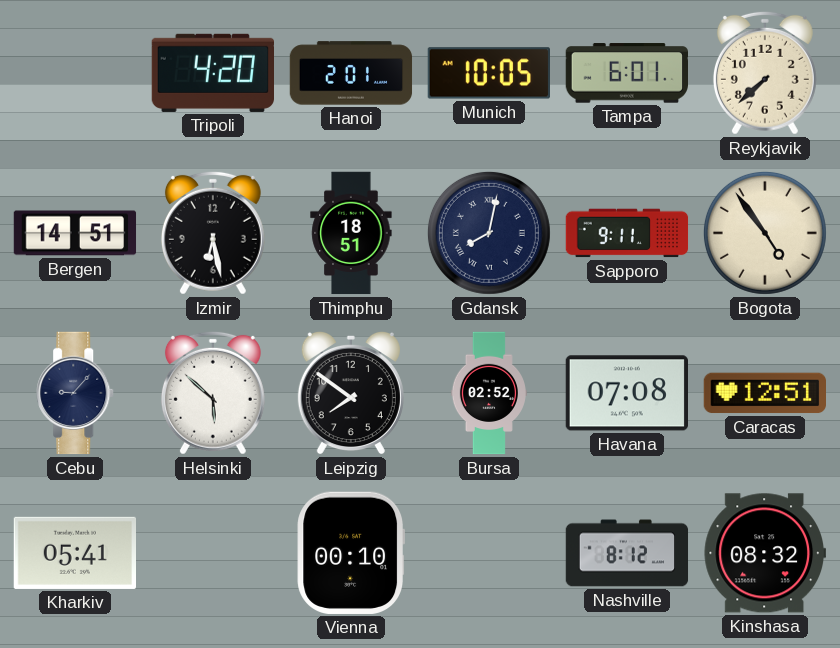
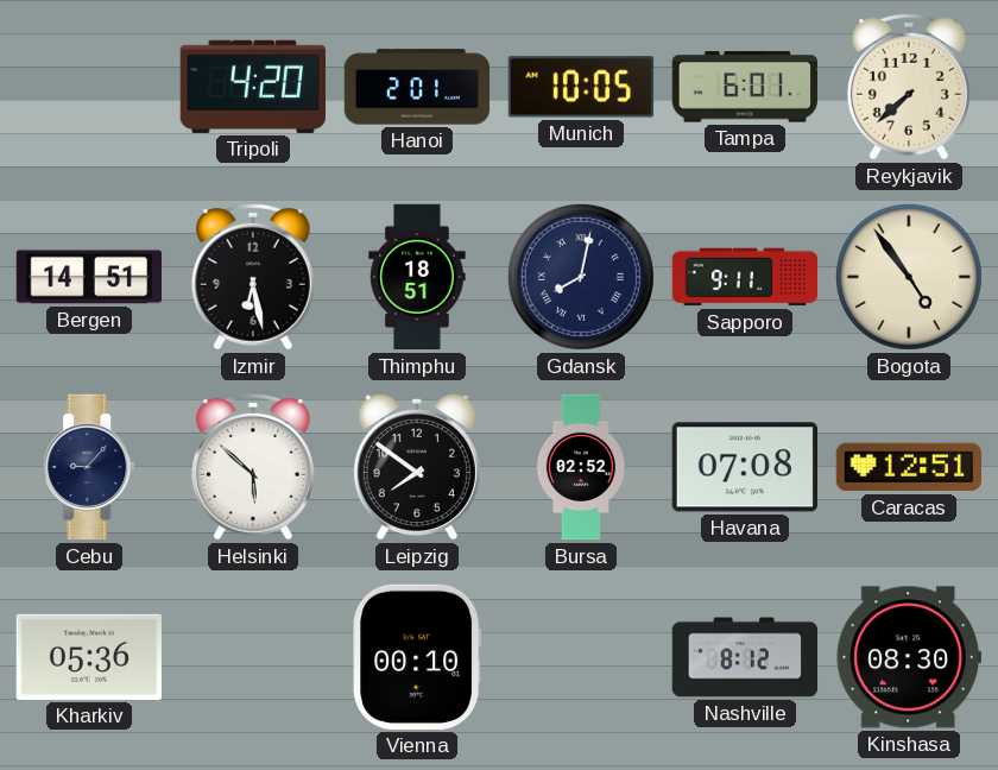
Kharkiv: 05:41 -> 05:36 (88, 657)
Kinshasa: 08:32 -> 08:30 (908, 657)
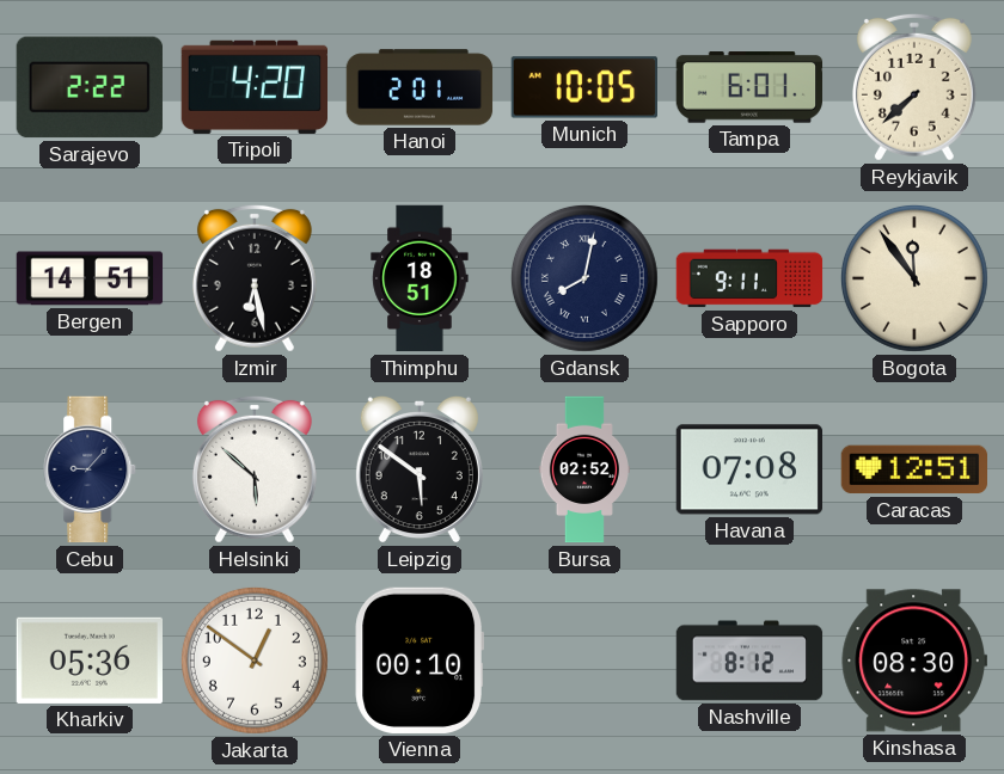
Sarajevo: none -> 2:22 (90, 87)
Bogota: 4:54 -> 11:54 (914, 278)
Leipzig: 7:51 -> 5:51 (420, 469)
Jakarta: none -> 12:51 (255, 661)
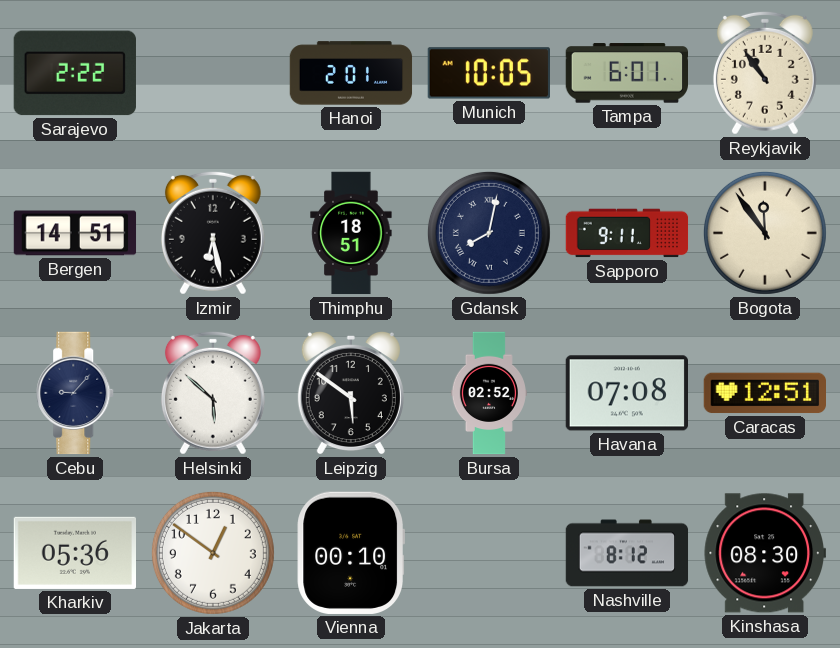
Tripoli: 4:20 -> none (253, 87)
Reykjavik: 7:38 -> 10:54 (765, 73)
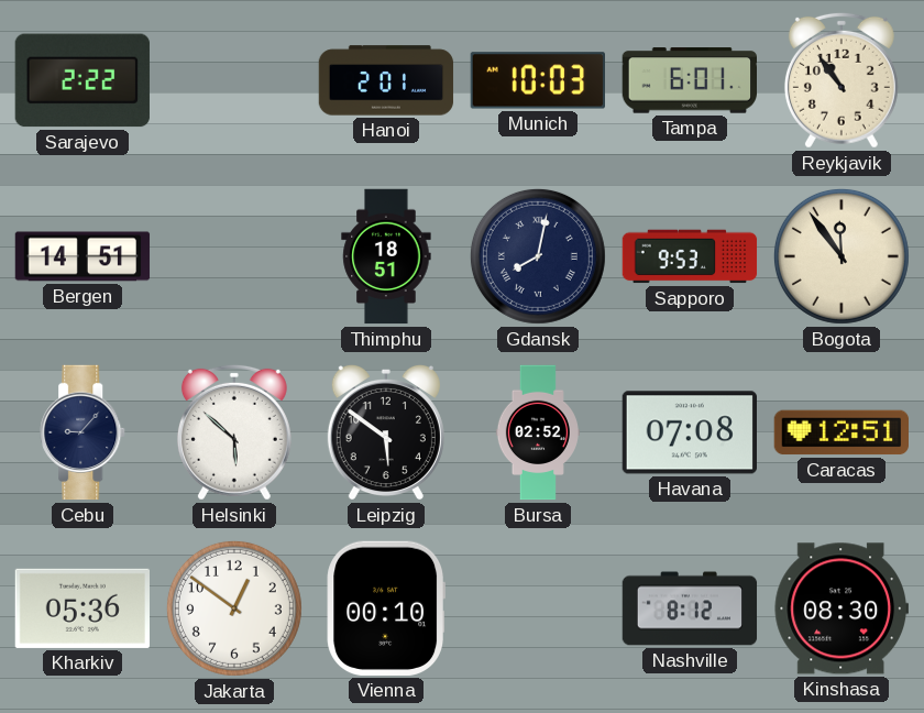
Munich: 10:05 -> 10:03 (537, 80)
Izmir: 6:28 -> none (213, 233)
Sapporo: 9:11 -> 9:53 (690, 256)
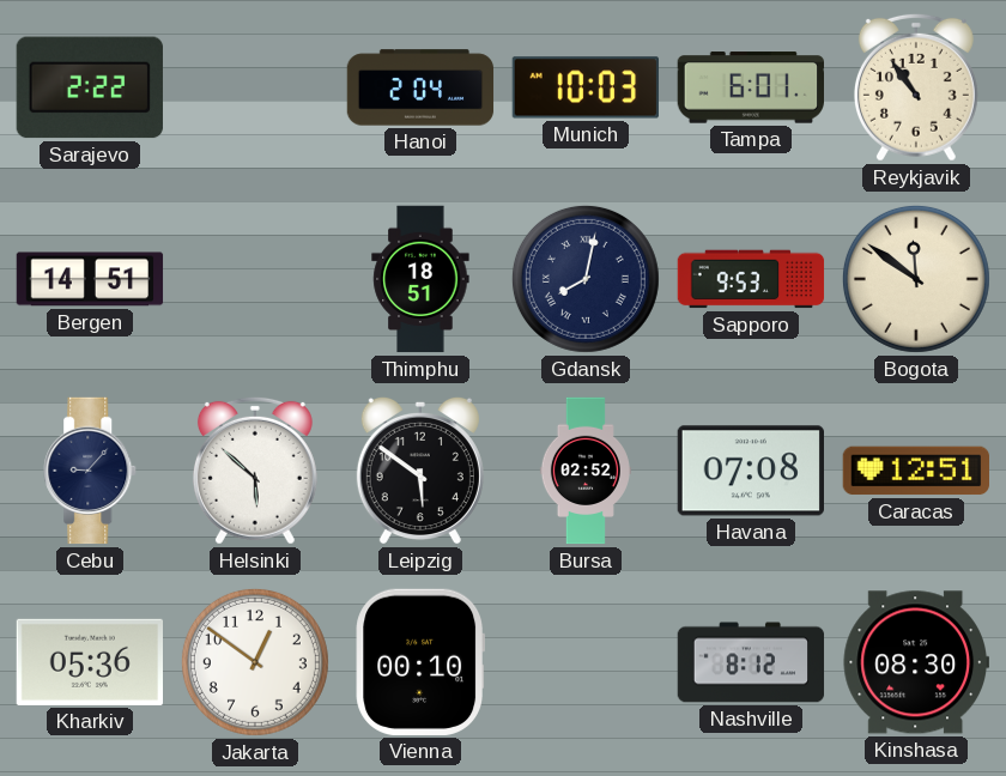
Hanoi: 2:01 -> 2:04 (420, 87)
Bogota: 11:54 -> 11:51 (916, 279)
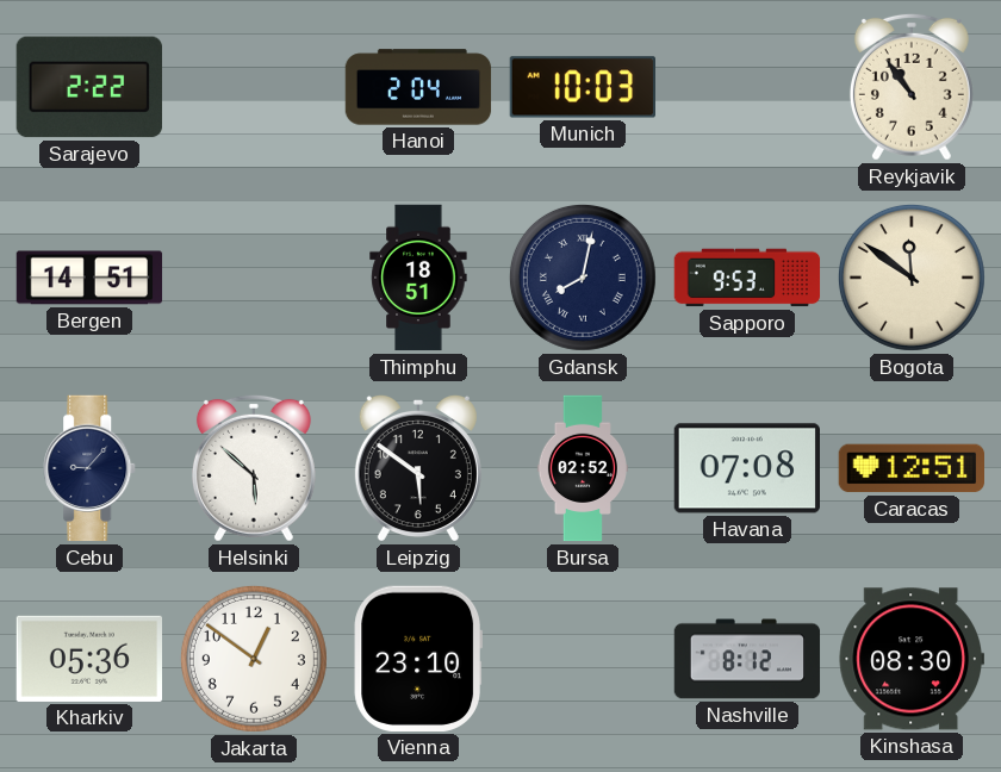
Tampa: 6:01 -> none (750, 87)
Vienna: 00:10 -> 23:10 (417, 659)
